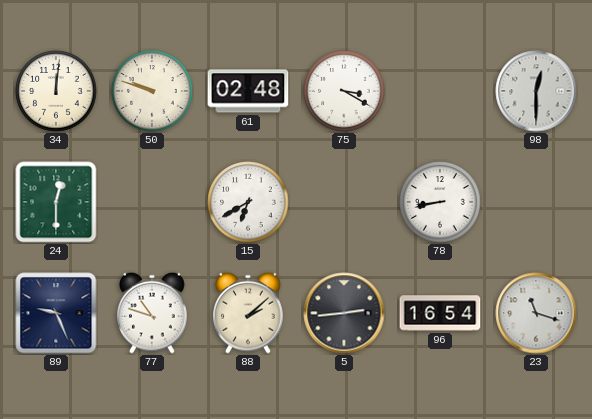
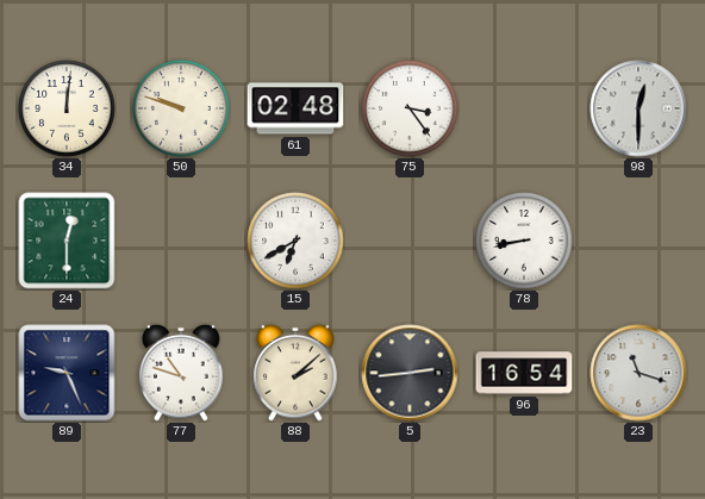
75: 3:20 -> 3:24 (410, 108)
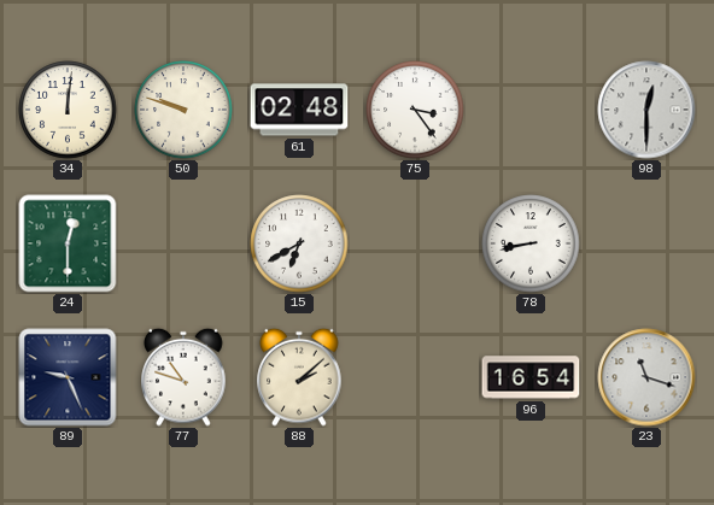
5: 2:44 -> none (410, 373)
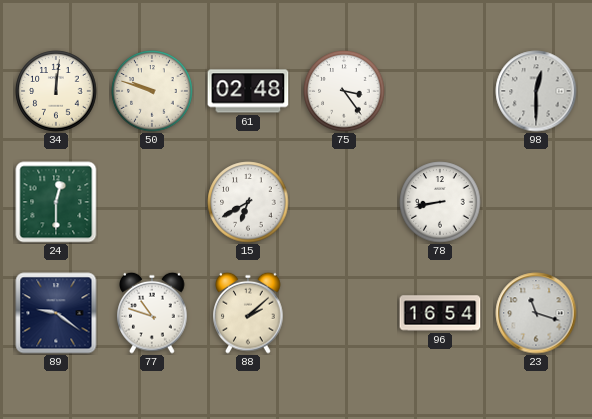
89: 9:26 -> 9:21 (56, 313)
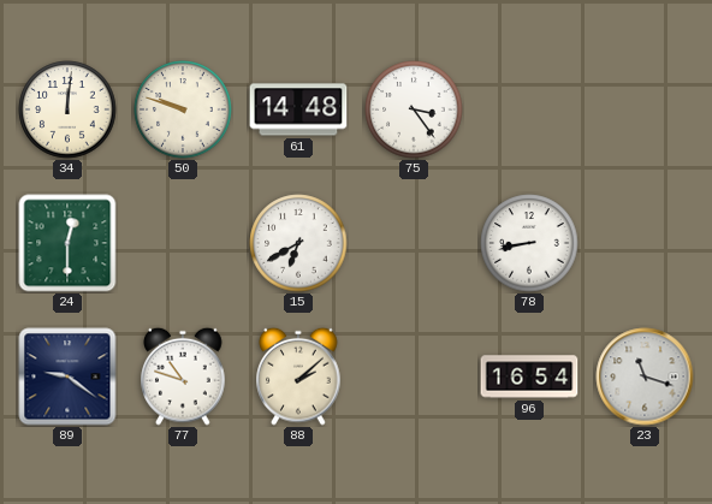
61: 02:48 -> 14:48 (298, 109)
98: 12:30 -> none (536, 91)
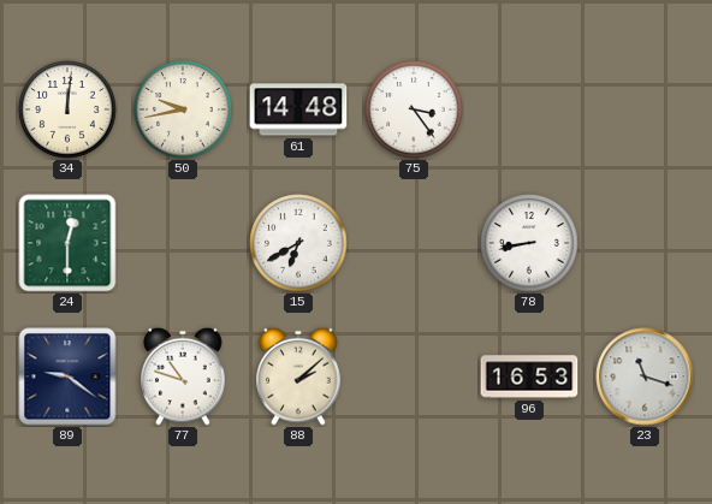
50: 9:48 -> 9:43 (183, 109)
96: 16:54 -> 16:53 (529, 376)
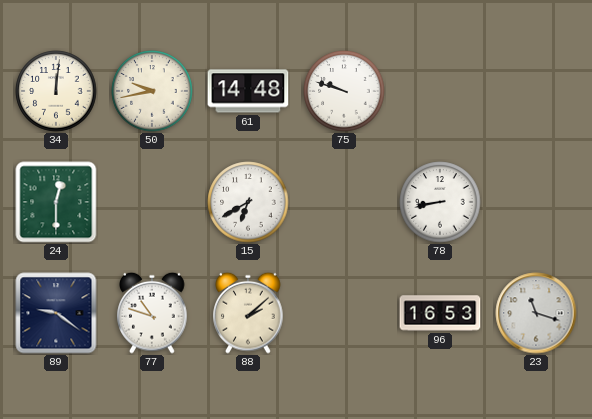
75: 3:24 -> 9:48 (344, 91)
